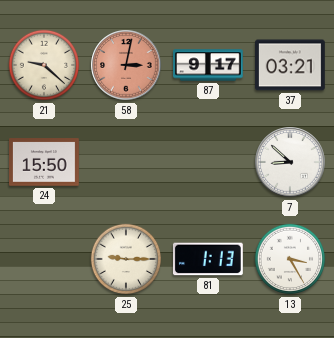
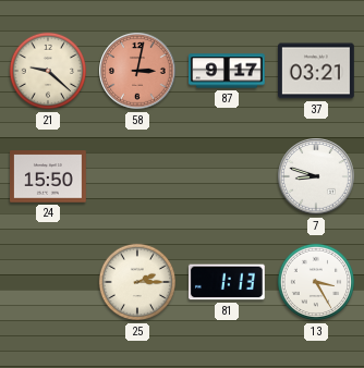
7: 8:52 -> 8:48 (316, 176)
25: 9:15 -> 2:15 (137, 282)
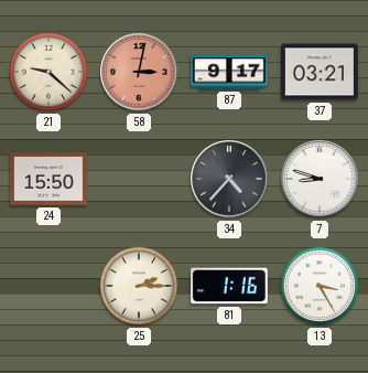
34: none -> 4:37 (229, 179)
81: 1:13 -> 1:16 (229, 286)
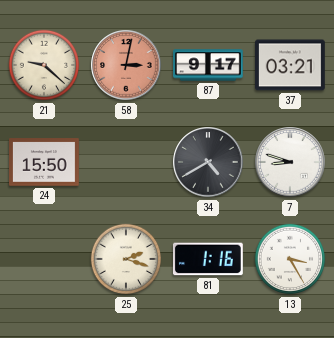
34: 4:37 -> 4:40 (208, 162)
25: 2:15 -> 2:18 (126, 259)
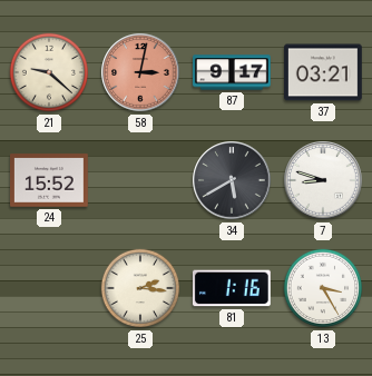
24: 15:50 -> 15:52 (50, 180)
34: 4:40 -> 5:40 (232, 180)
25: 2:18 -> 2:16 (140, 288)
